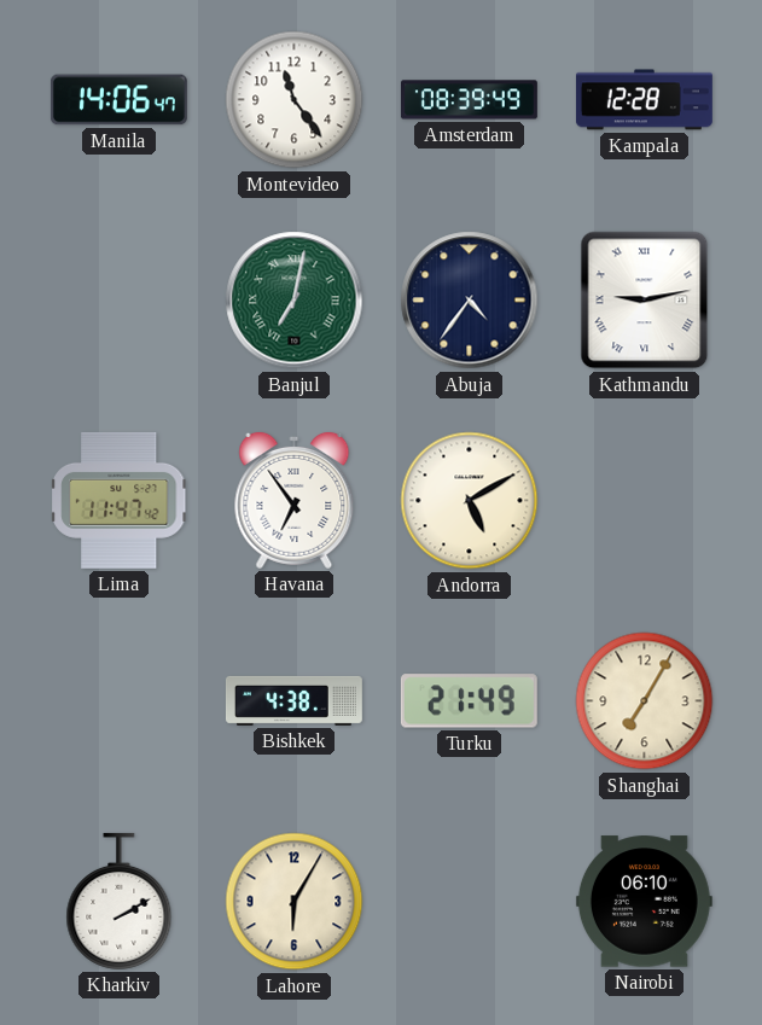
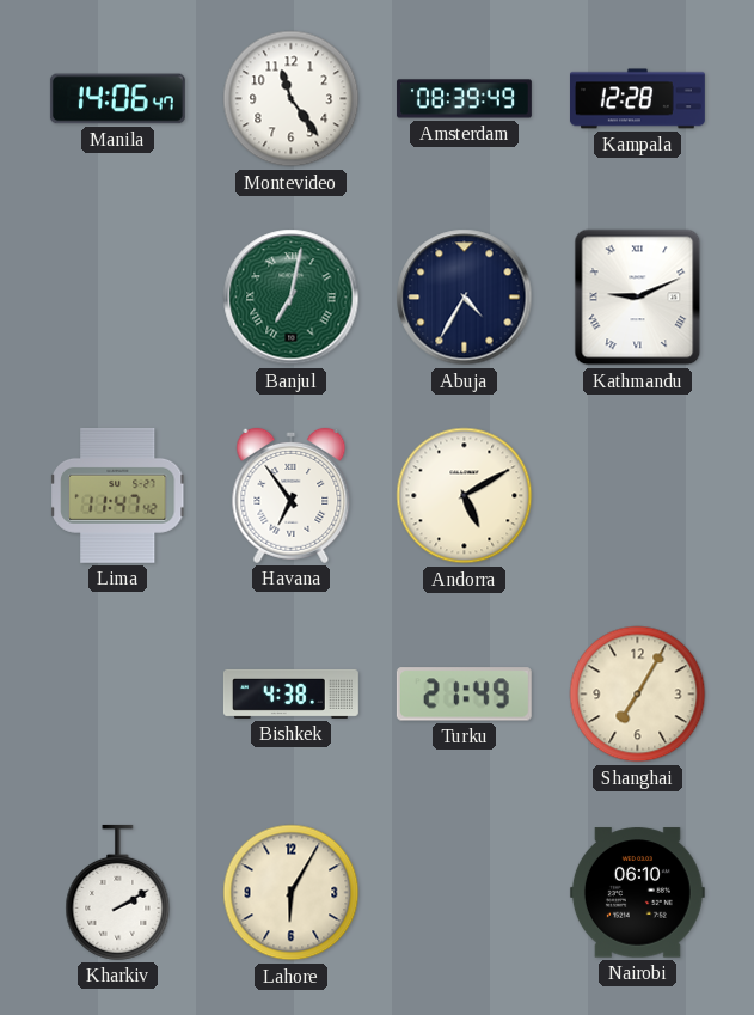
Abuja: 4:36 -> 4:35 (465, 298)
Kathmandu: 9:13 -> 9:11 (638, 298)
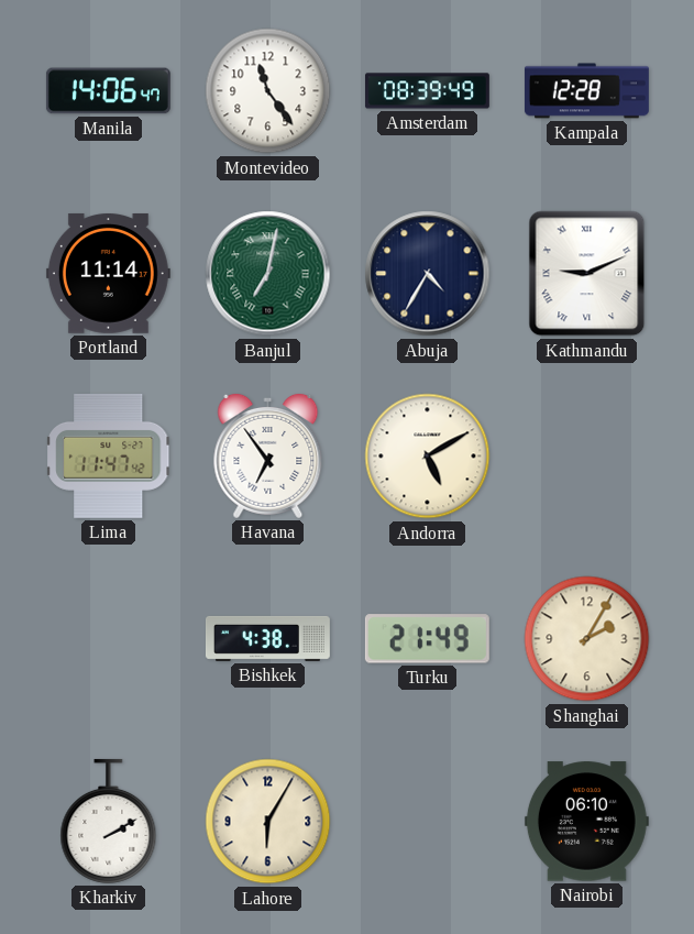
Portland: none -> 11:14 (108, 273)
Shanghai: 7:05 -> 2:05 (587, 639)
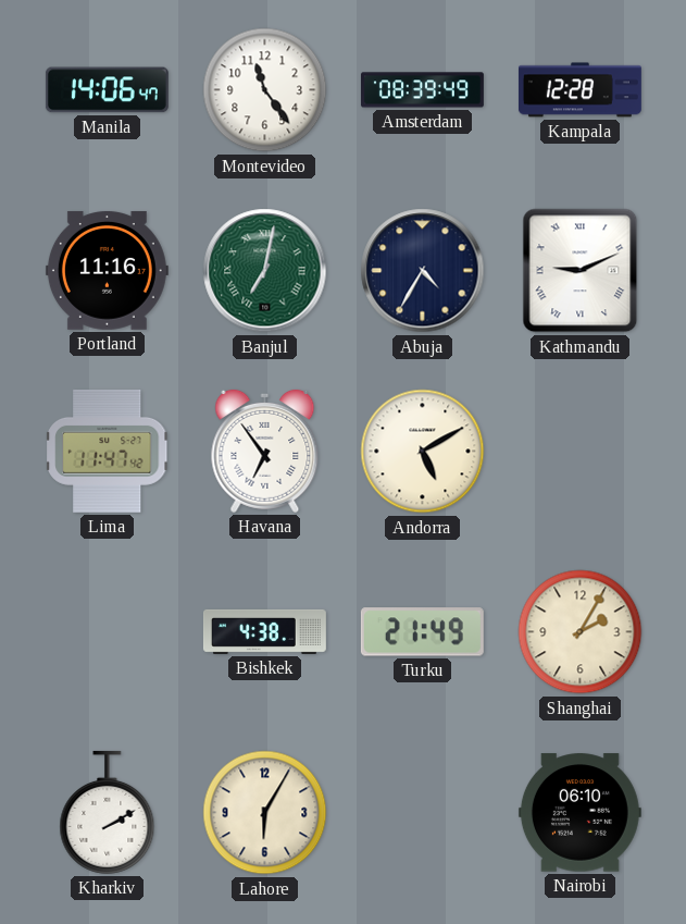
Portland: 11:14 -> 11:16 (107, 270)
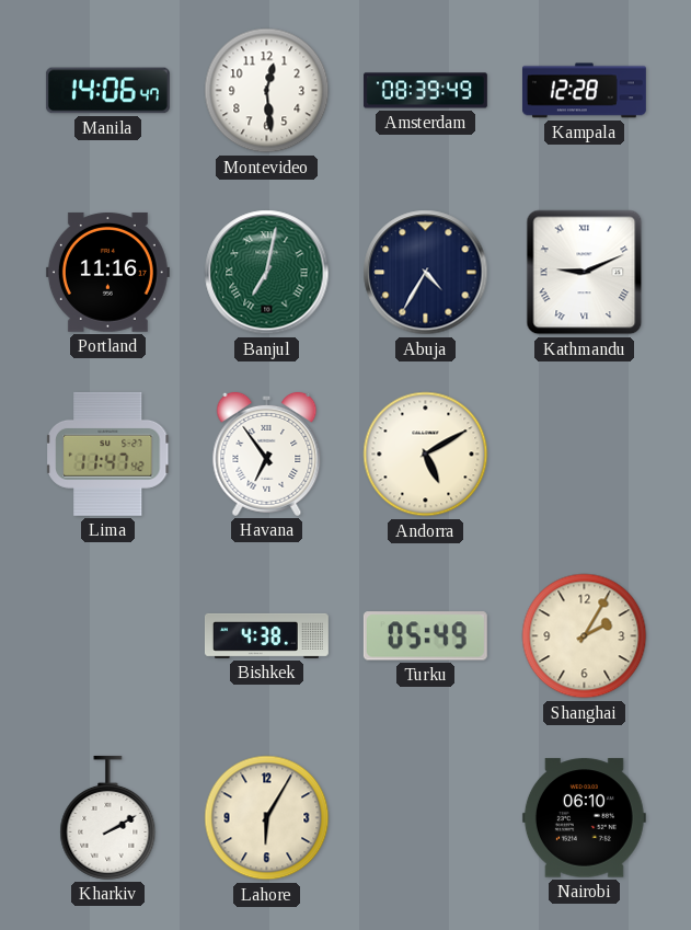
Montevideo: 11:24 -> 12:29 (267, 91)
Turku: 21:49 -> 05:49 (425, 636)
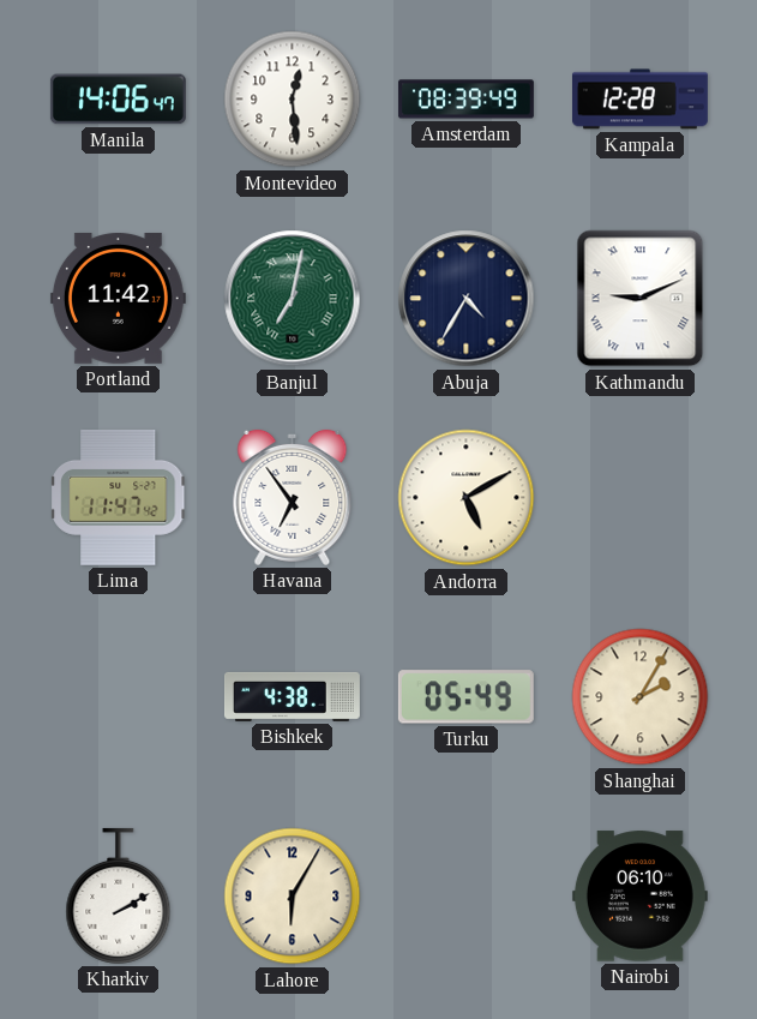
Portland: 11:16 -> 11:42 (118, 298)
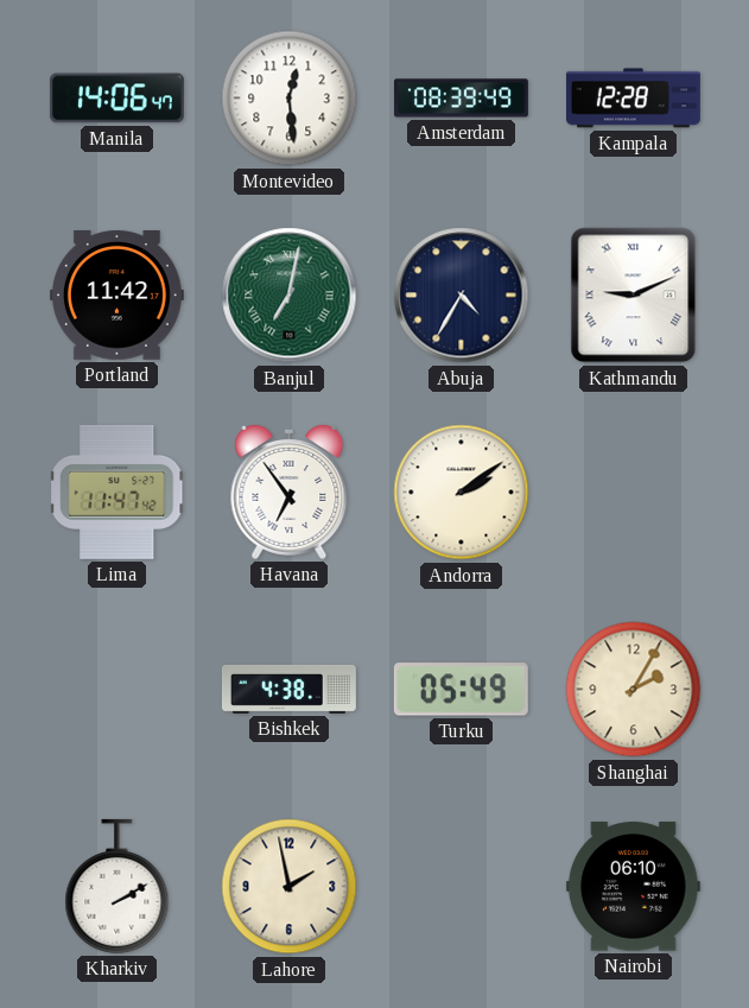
Andorra: 5:10 -> 2:09 (462, 493)
Lahore: 6:05 -> 1:58 (290, 887)
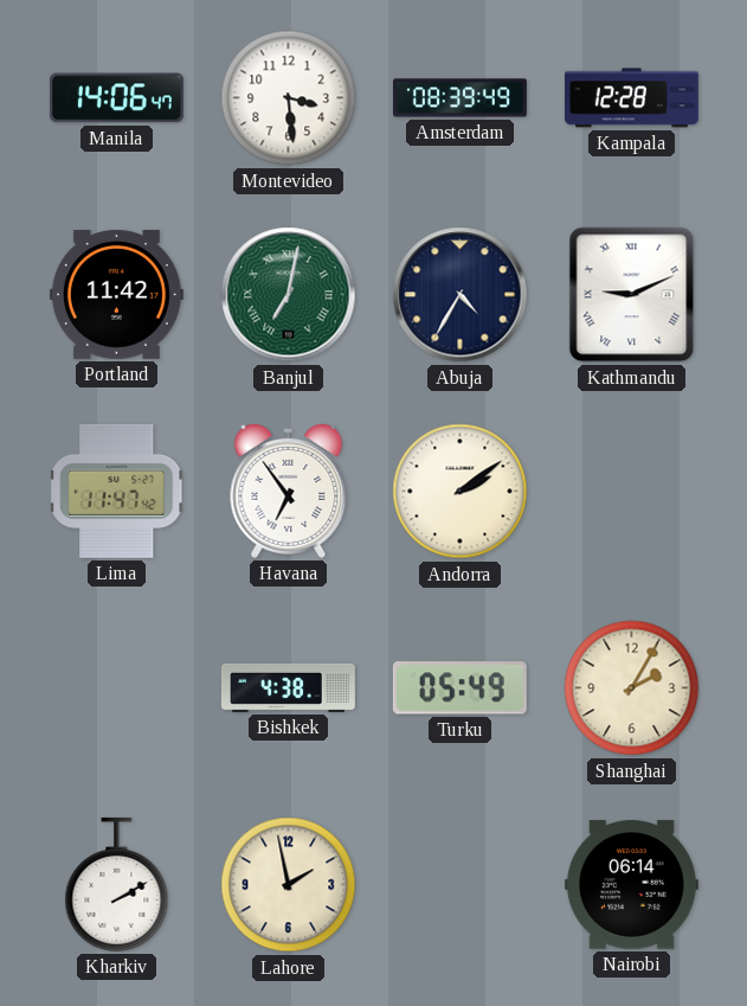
Montevideo: 12:29 -> 3:29 (289, 98)
Nairobi: 06:10 -> 06:14 (631, 885)
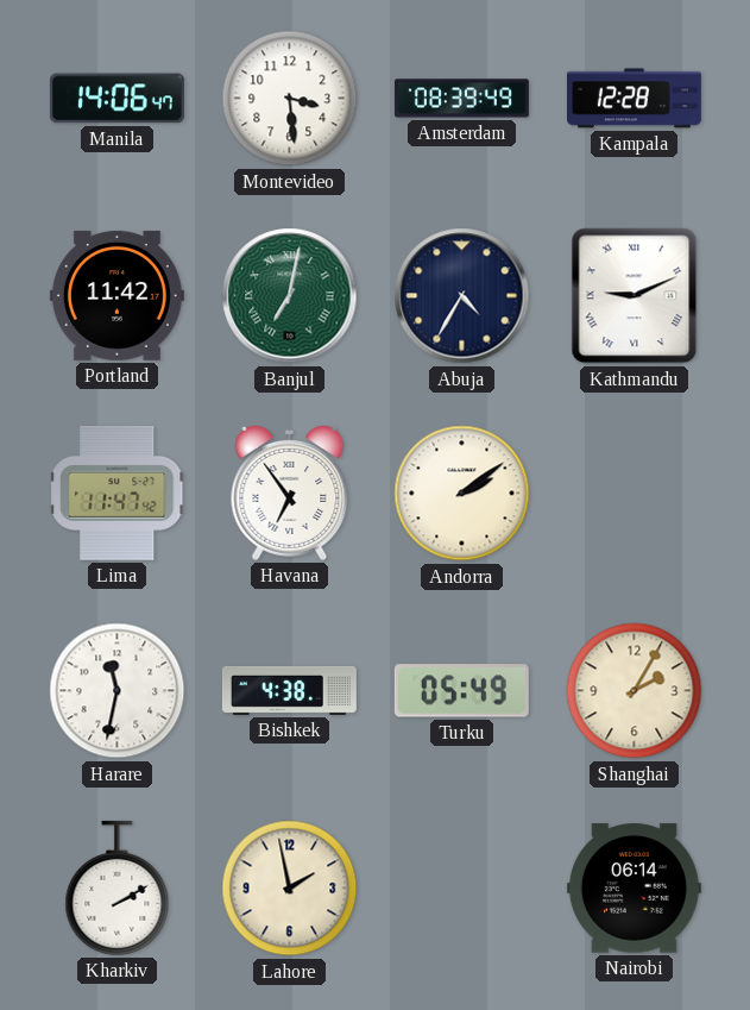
Harare: none -> 11:32 (118, 691)
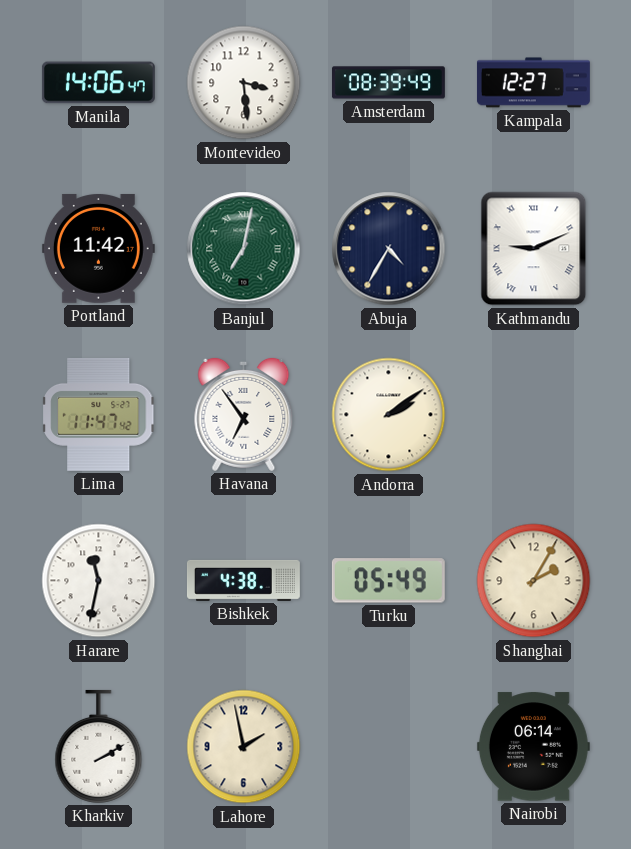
Kampala: 12:28 -> 12:27 (533, 83)
